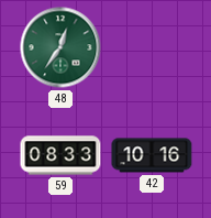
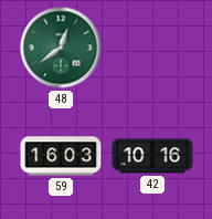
48: 12:36 -> 12:39 (61, 48)
59: 08:33 -> 16:03 (61, 156)
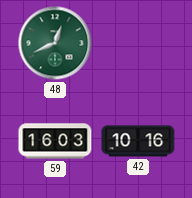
48: 12:39 -> 12:41 (55, 43)
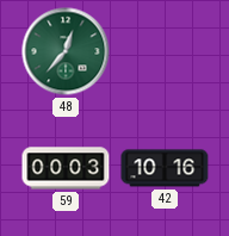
48: 12:41 -> 12:37 (66, 51)
59: 16:03 -> 00:03 (66, 168)
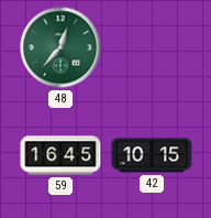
59: 00:03 -> 16:45 (60, 155)
42: 10:16 -> 10:15 (152, 155)
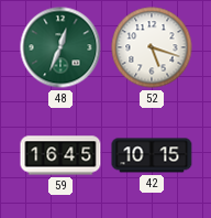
48: 12:37 -> 12:34 (60, 47)
52: none -> 5:18 (152, 47)
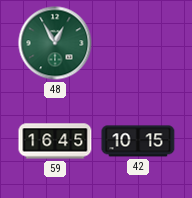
48: 12:34 -> 12:55 (55, 43)
52: 5:18 -> none (152, 47)
